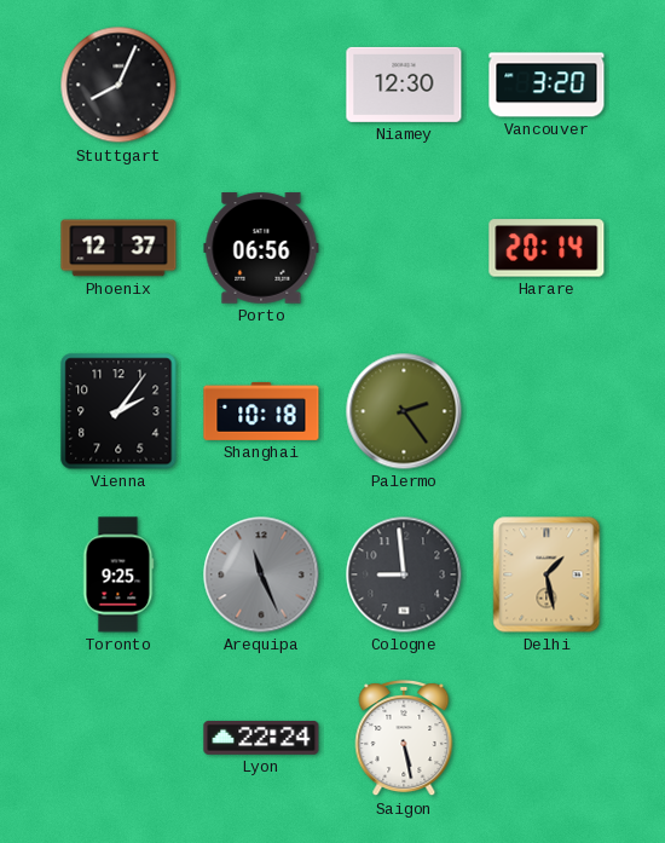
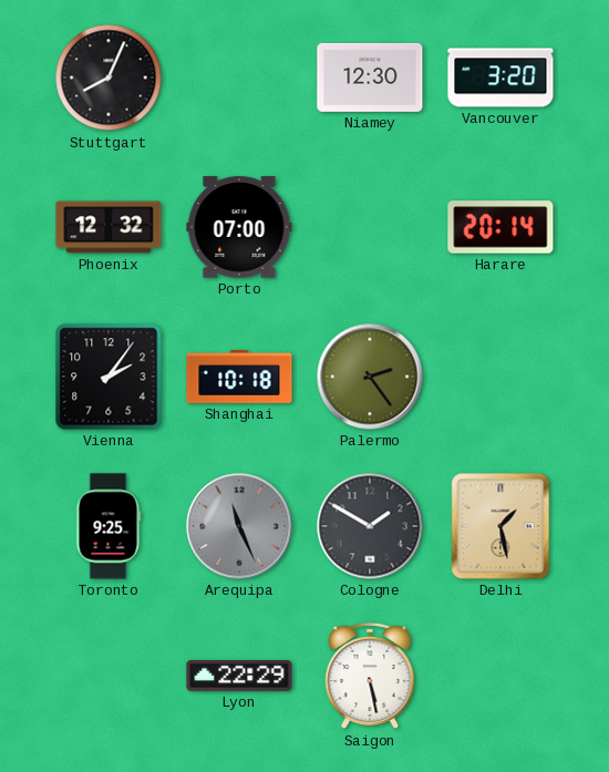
Phoenix: 12:37 -> 12:32 (109, 227)
Porto: 06:56 -> 07:00 (239, 227)
Cologne: 8:59 -> 1:50 (370, 526)
Lyon: 22:24 -> 22:29 (239, 676)
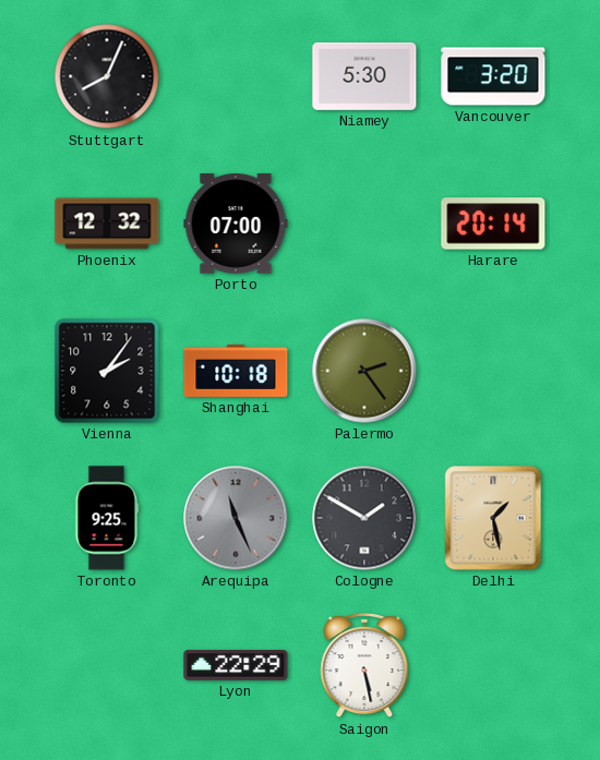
Niamey: 12:30 -> 5:30 (364, 76)
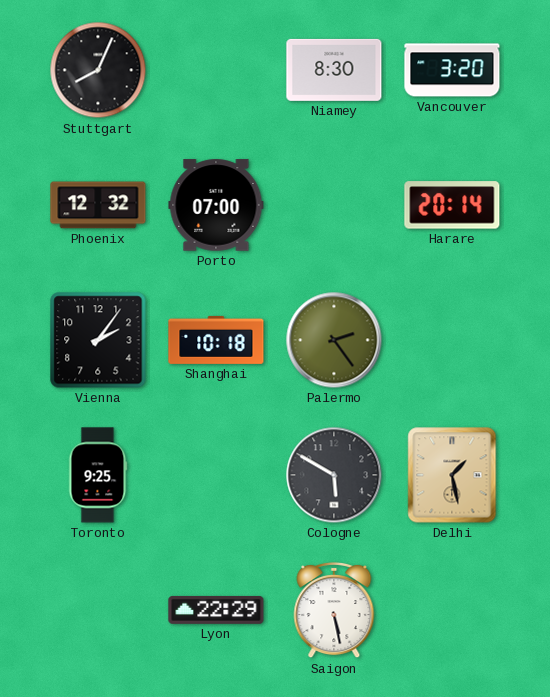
Niamey: 5:30 -> 8:30 (334, 70)
Arequipa: 11:26 -> none (236, 518)
Cologne: 1:50 -> 5:50 (334, 475)
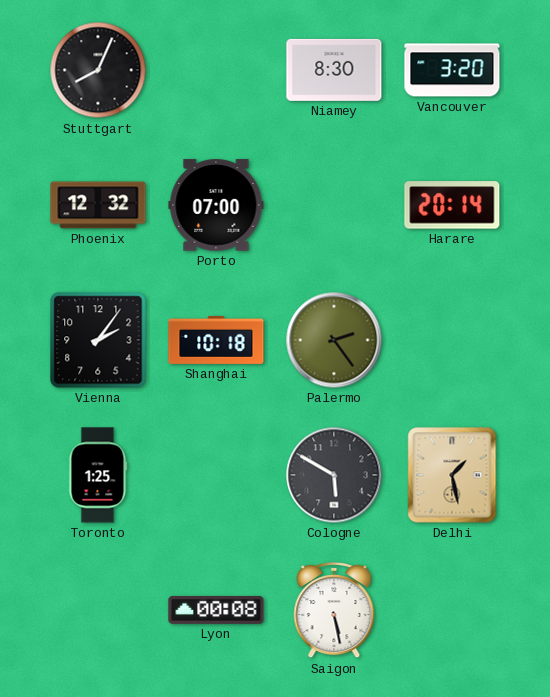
Toronto: 9:25 -> 1:25 (98, 475)
Lyon: 22:29 -> 00:08 (216, 610)
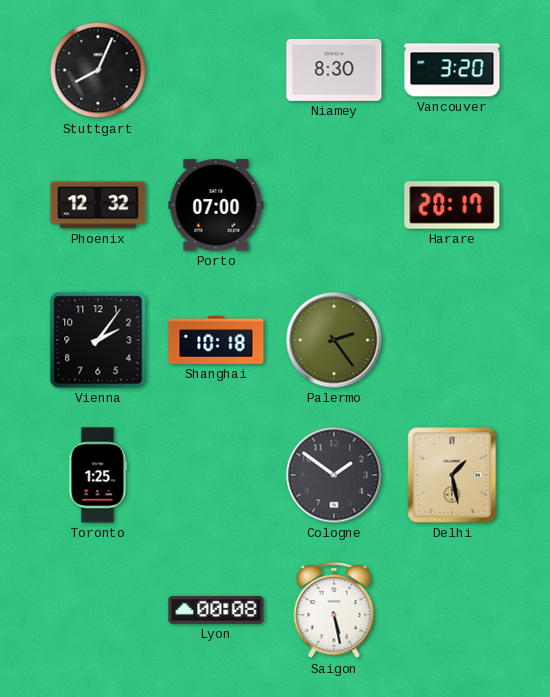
Harare: 20:14 -> 20:17 (452, 205)
Cologne: 5:50 -> 1:51 (334, 475)
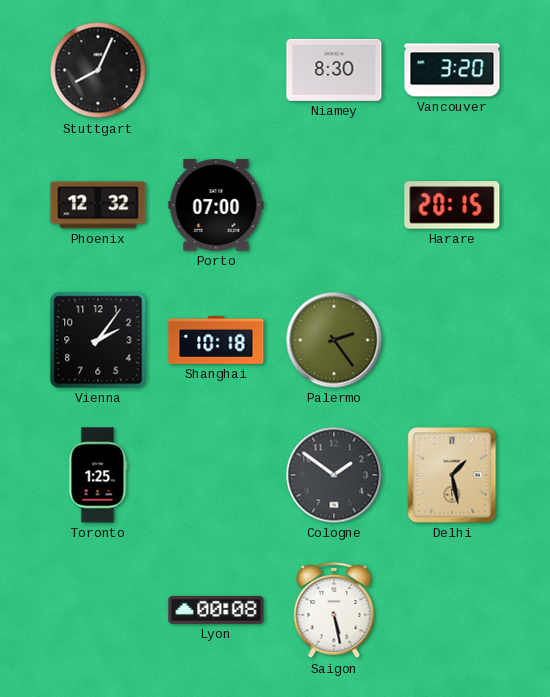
Harare: 20:17 -> 20:15 (452, 205)
